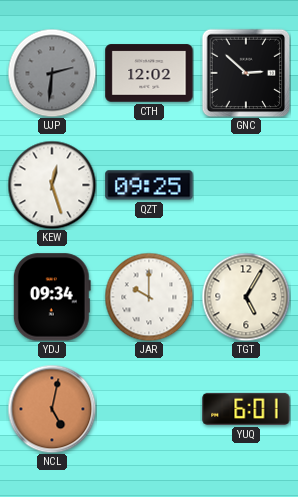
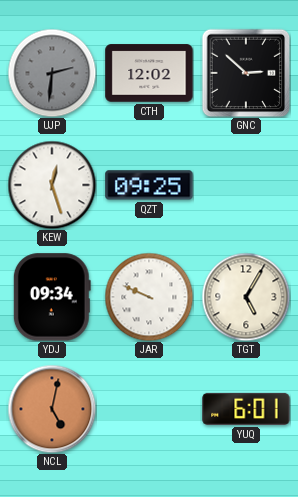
JAR: 10:00 -> 9:49 (149, 297)
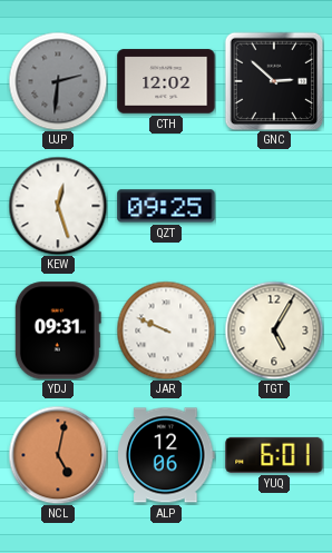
YDJ: 09:34 -> 09:31 (58, 330)
ALP: none -> 12:06 (166, 455)
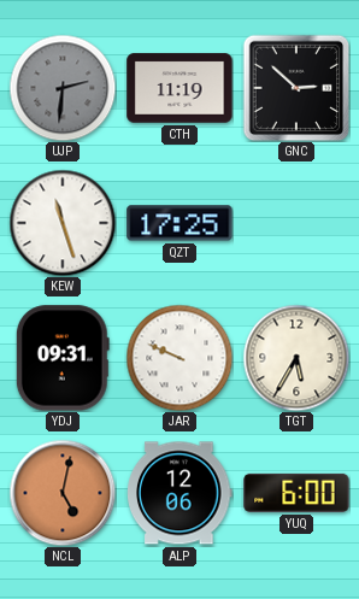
CTH: 12:02 -> 11:19 (179, 88)
KEW: 12:27 -> 11:27 (63, 223)
QZT: 09:25 -> 17:25 (179, 223)
TGT: 5:05 -> 5:35 (296, 358)
YUQ: 6:01 -> 6:00 (296, 493)
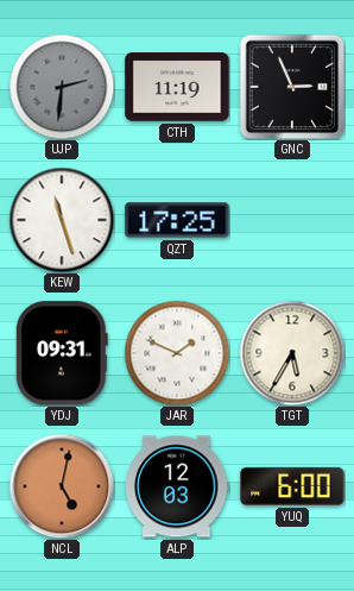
GNC: 2:52 -> 2:56 (292, 87)
JAR: 9:49 -> 1:49 (177, 353)
ALP: 12:06 -> 12:03 (177, 486)
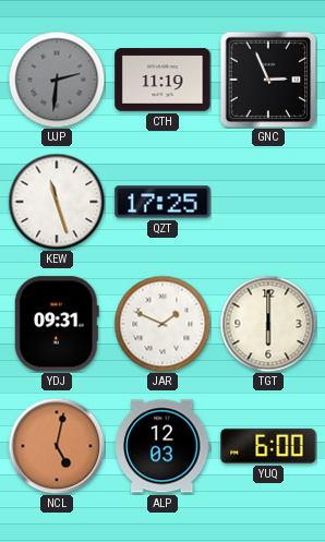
TGT: 5:35 -> 6:00 (268, 324)
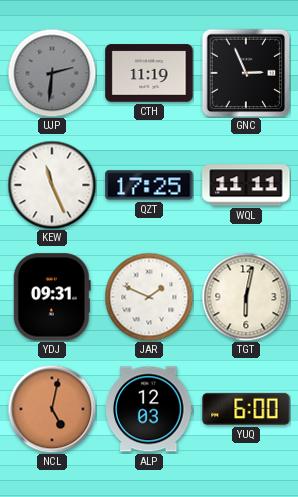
KEW: 11:27 -> 11:26 (52, 185)
WQL: none -> 11:11 (246, 185)
TGT: 6:00 -> 6:02 (246, 297)
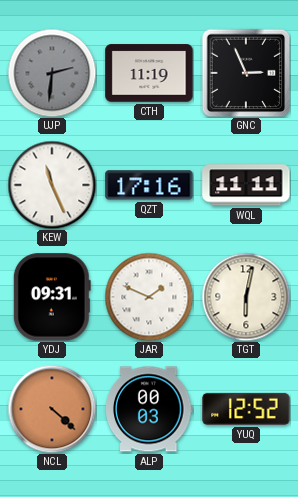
QZT: 17:25 -> 17:16 (149, 185)
NCL: 5:02 -> 4:22 (52, 409)
ALP: 12:03 -> 00:03 (149, 409)
YUQ: 6:00 -> 12:52 (246, 409)
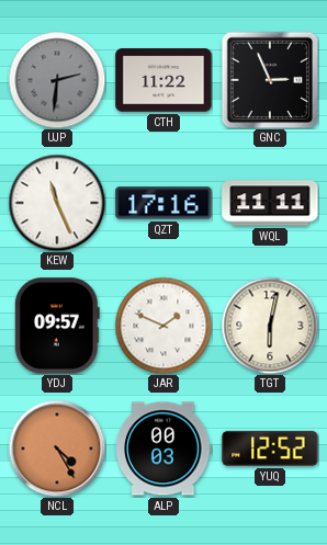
CTH: 11:19 -> 11:22 (163, 80)
YDJ: 09:31 -> 09:57 (57, 326)
NCL: 4:22 -> 4:25 (57, 449)
